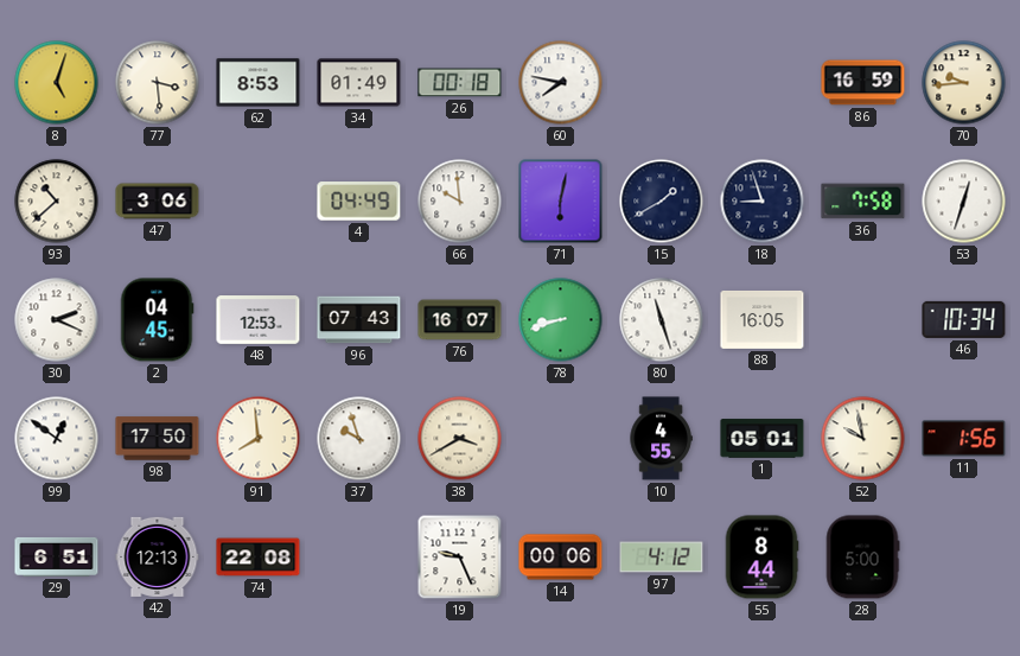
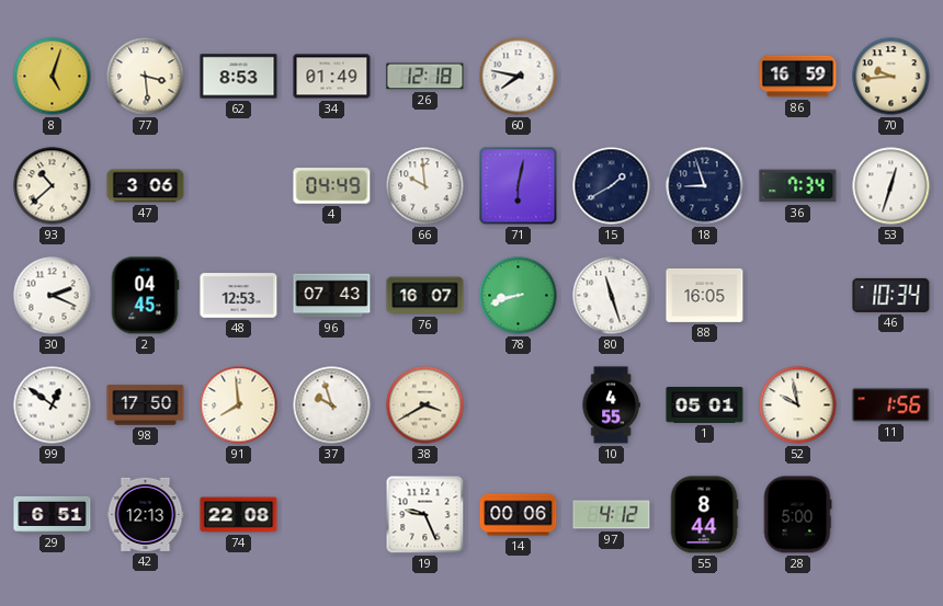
26: 00:18 -> 12:18 (425, 77)
36: 7:58 -> 7:34 (798, 186)
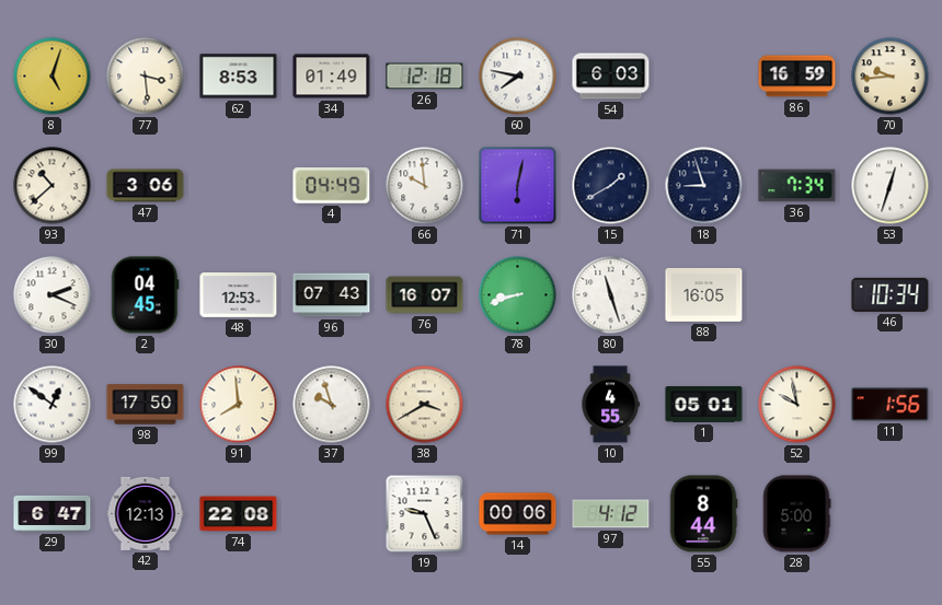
54: none -> 6:03 (611, 77)
29: 6:51 -> 6:47 (53, 513)
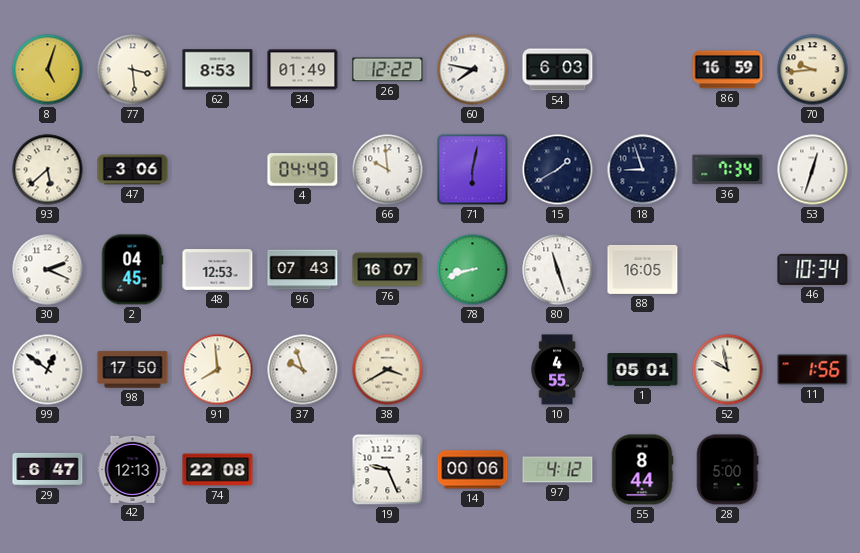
26: 12:18 -> 12:22 (388, 70)
93: 10:38 -> 5:38 (48, 170)
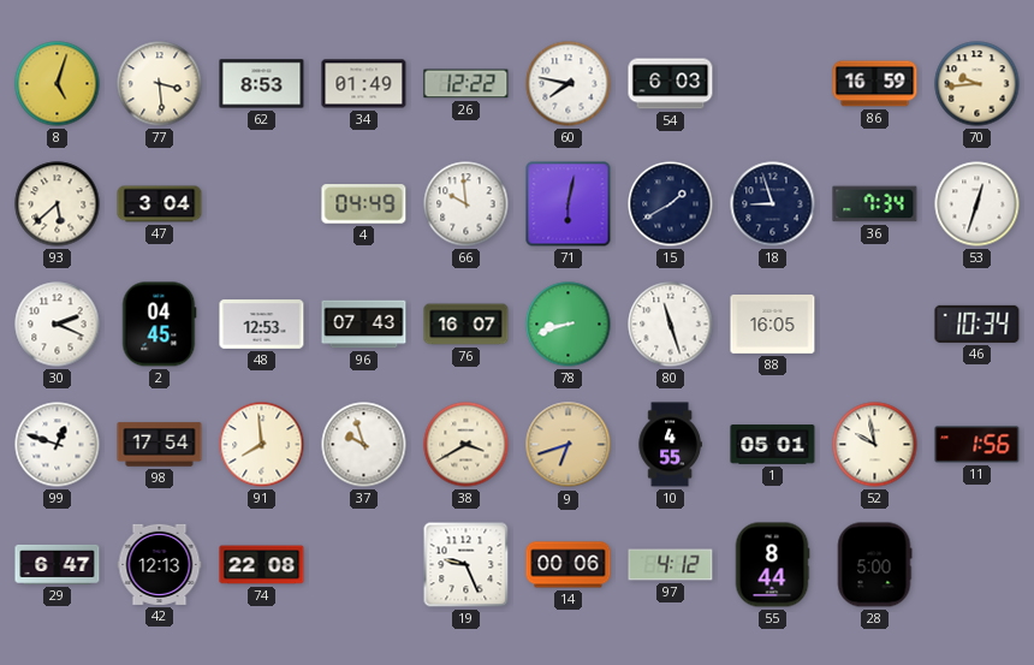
47: 3:06 -> 3:04 (160, 204)
99: 12:51 -> 12:48 (58, 445)
98: 17:50 -> 17:54 (160, 445)
9: none -> 6:42 (569, 445)
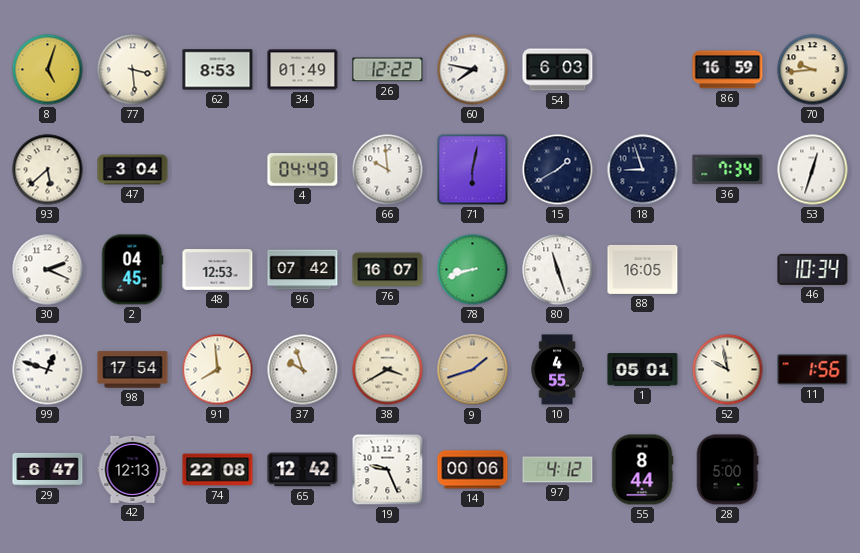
96: 07:43 -> 07:42 (303, 270)
9: 6:42 -> 1:42 (473, 370)
65: none -> 12:42 (303, 470)
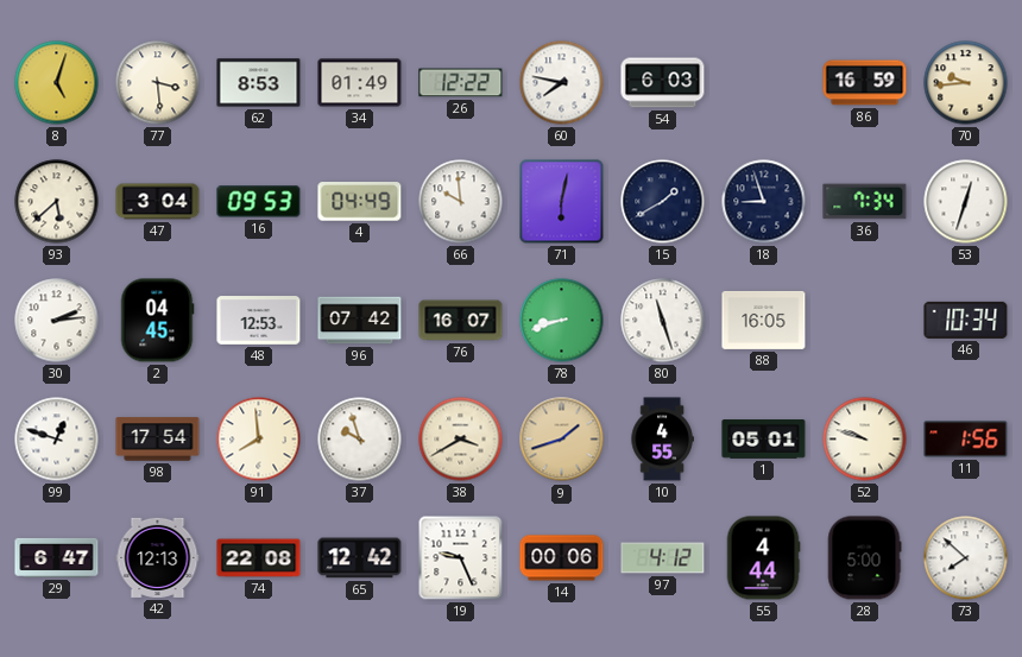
16: none -> 09:53 (259, 202)
30: 2:19 -> 2:14 (57, 321)
52: 9:58 -> 9:48 (865, 440)
55: 8:44 -> 4:44 (763, 558)
73: none -> 7:52 (966, 558)
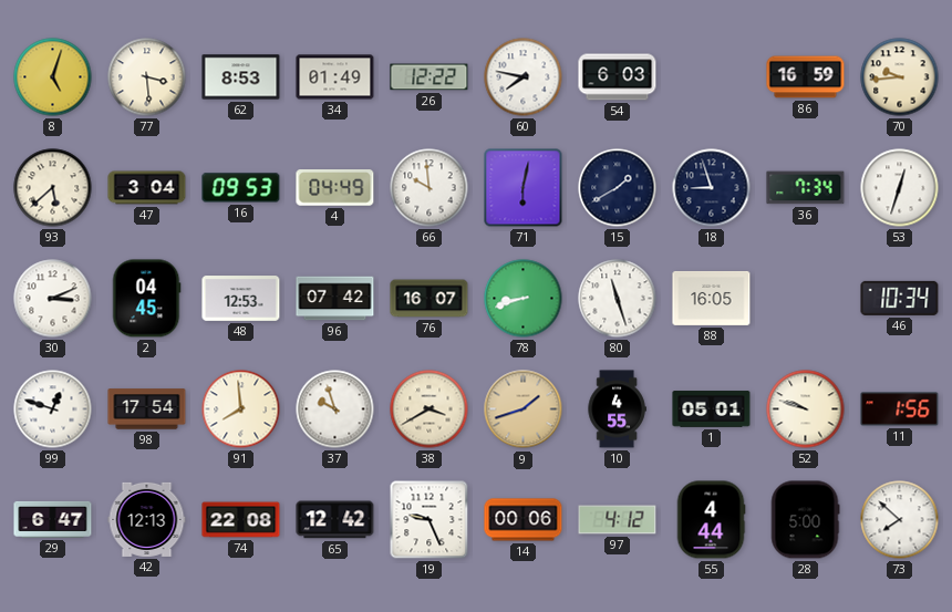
30: 2:14 -> 3:11 (53, 299)
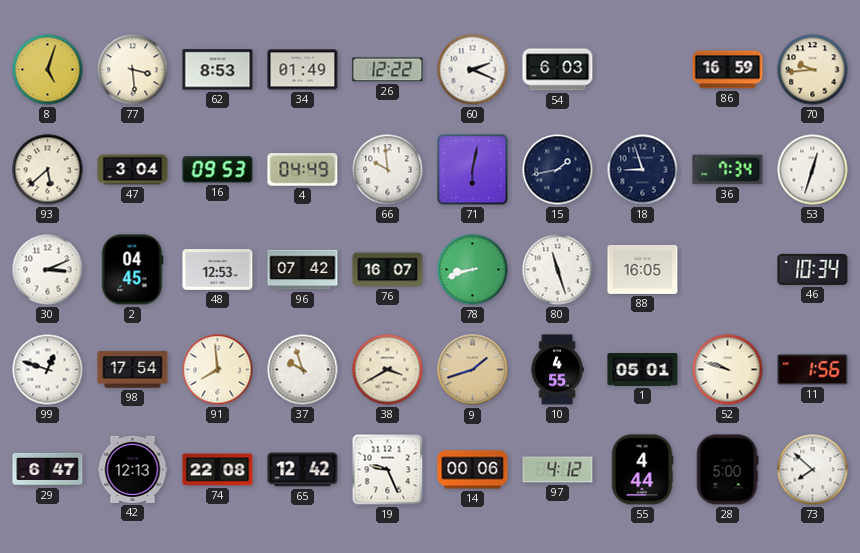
60: 7:47 -> 2:19 (473, 70)
15: 1:40 -> 1:43 (558, 170)
